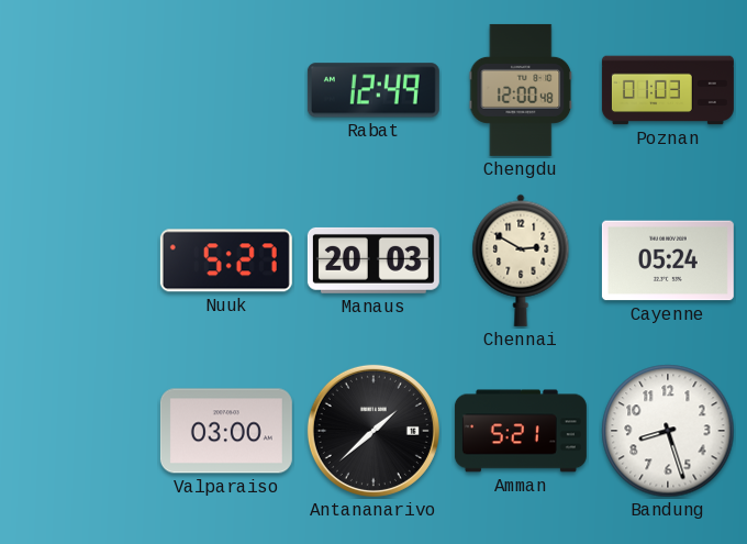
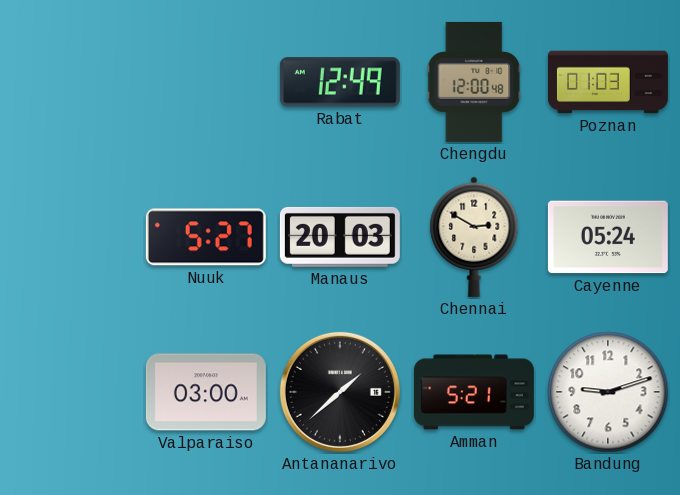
Bandung: 8:27 -> 9:12 (608, 392)
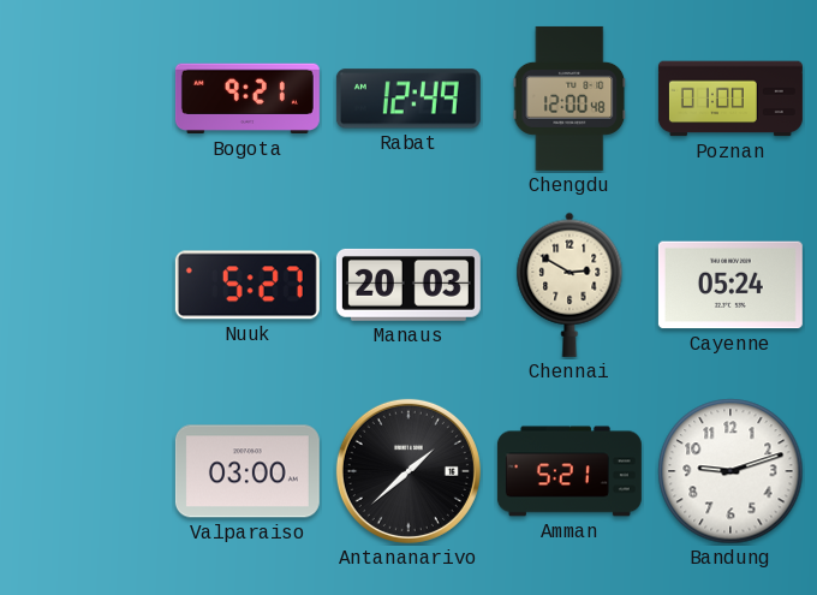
Bogota: none -> 9:21 (248, 99)
Poznan: 01:03 -> 01:00 (730, 99)
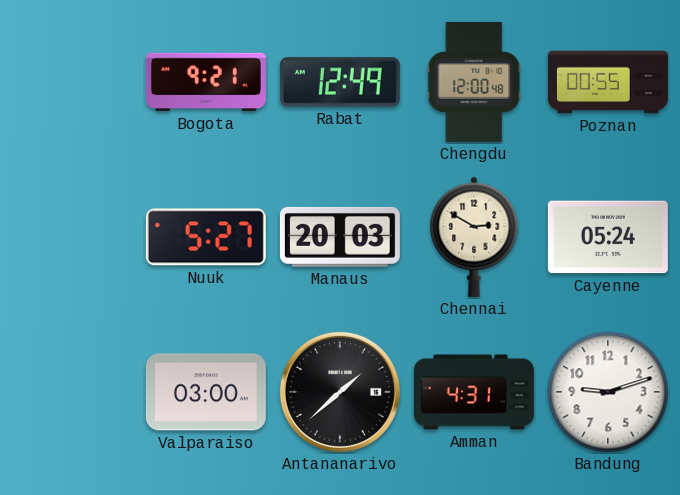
Poznan: 01:00 -> 00:55 (608, 82)
Amman: 5:21 -> 4:31 (474, 392)
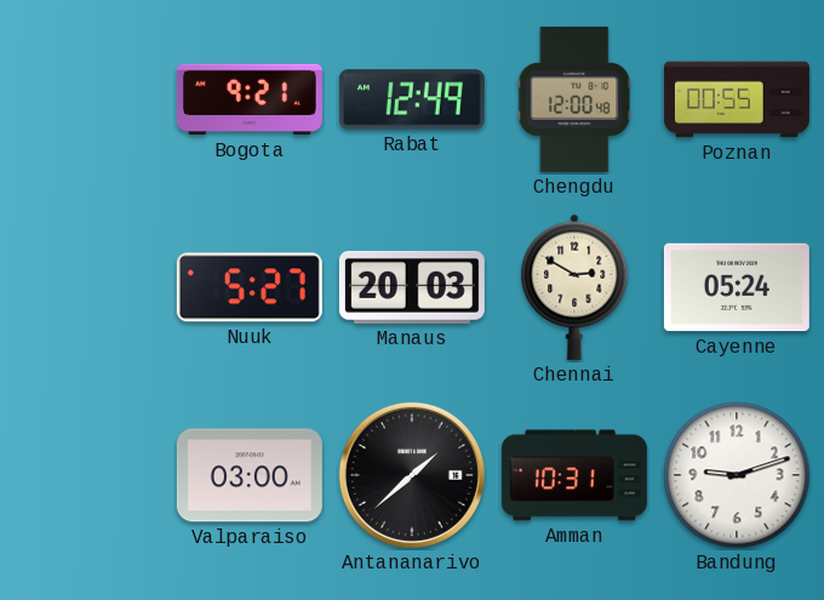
Amman: 4:31 -> 10:31 (574, 475)
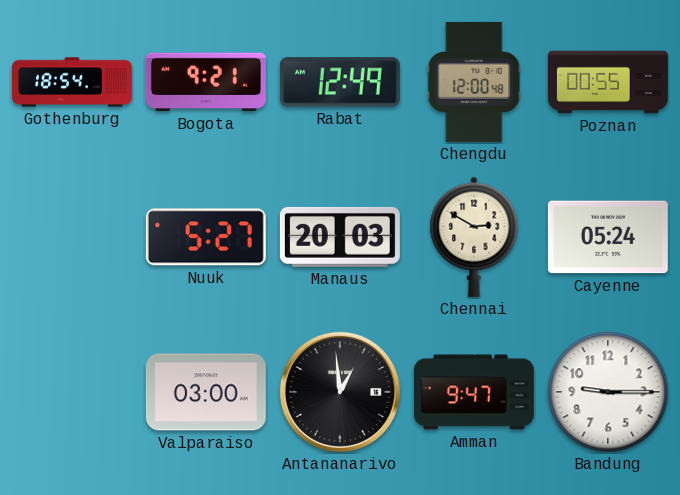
Gothenburg: none -> 18:54 (72, 82)
Antananarivo: 1:38 -> 12:59 (340, 392)
Amman: 10:31 -> 9:47 (474, 392)
Bandung: 9:12 -> 9:15 (608, 392)
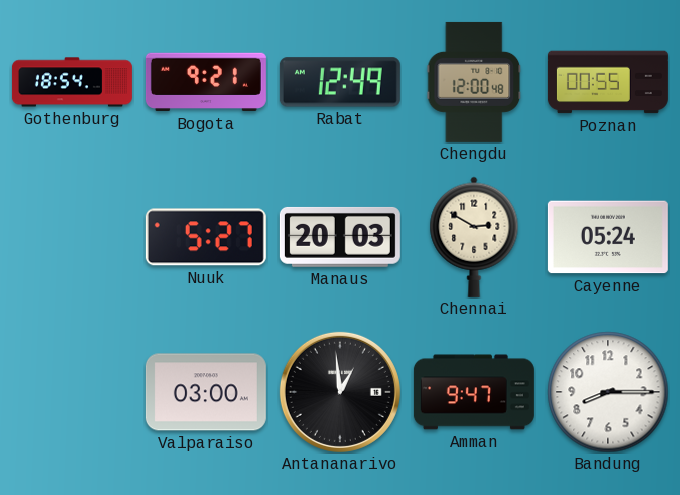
Bandung: 9:15 -> 8:15 (608, 392)
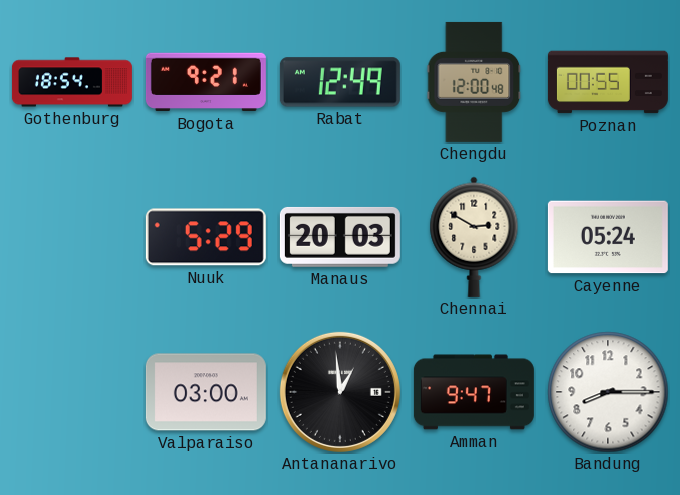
Nuuk: 5:27 -> 5:29 (206, 237)
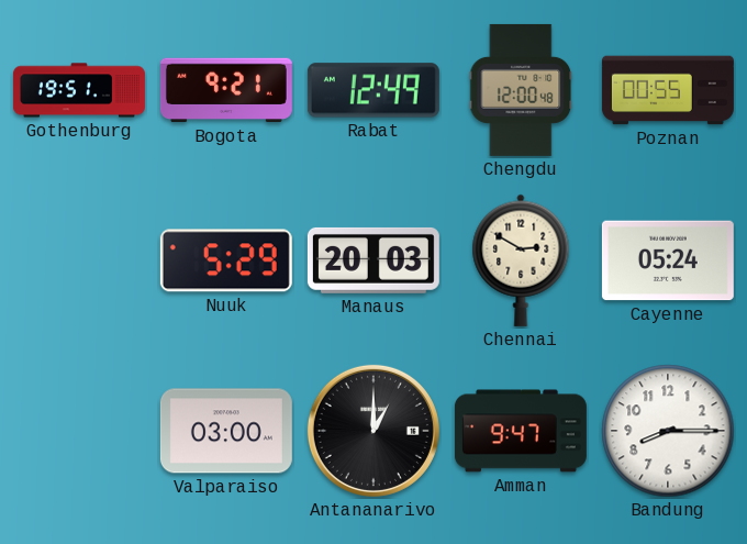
Gothenburg: 18:54 -> 19:51 (79, 90)
Antananarivo: 12:59 -> 1:00 (374, 431)
